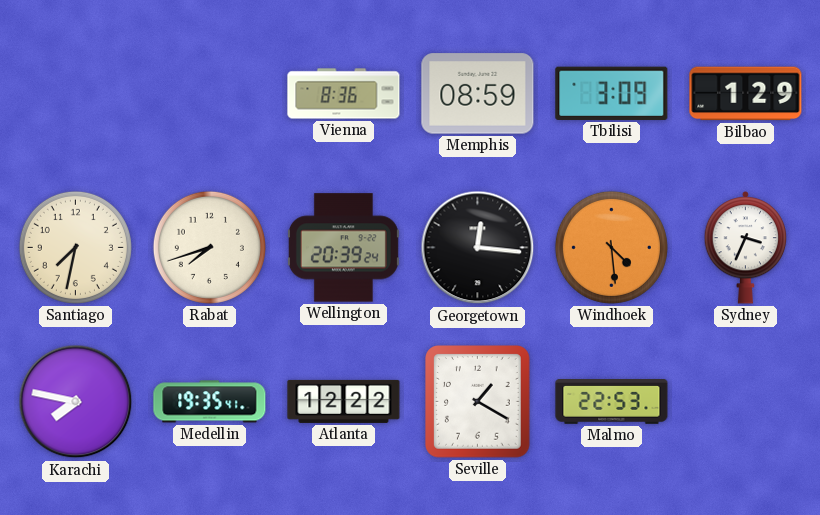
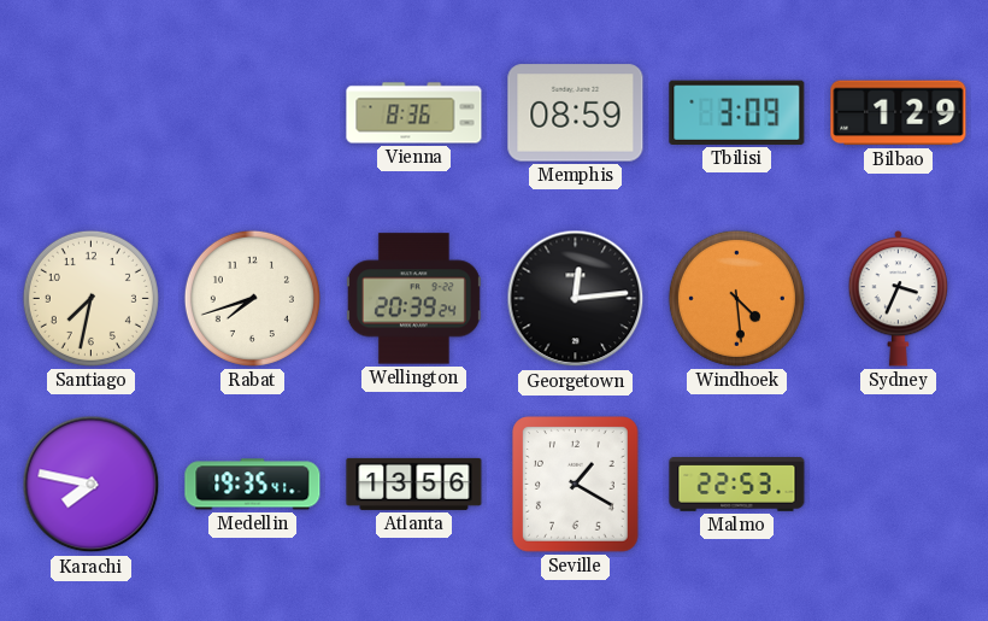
Georgetown: 12:16 -> 12:14 (576, 299)
Atlanta: 12:22 -> 13:56 (414, 484)
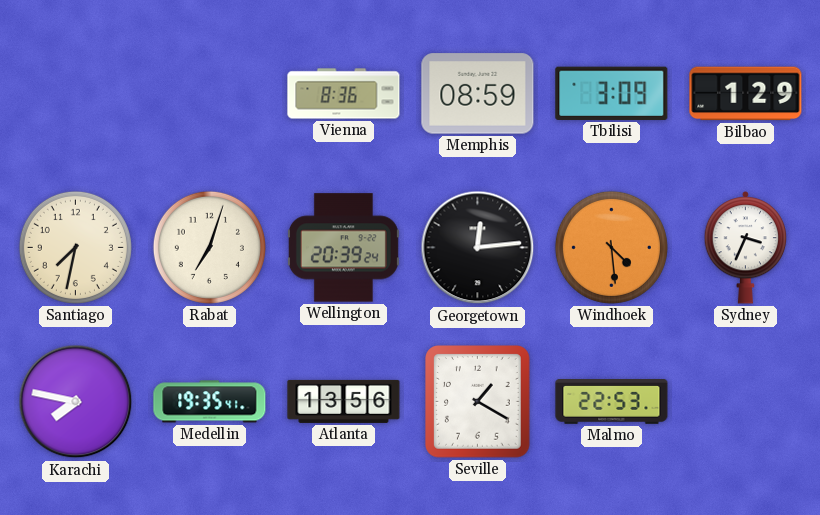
Rabat: 7:42 -> 7:03 (209, 247)
